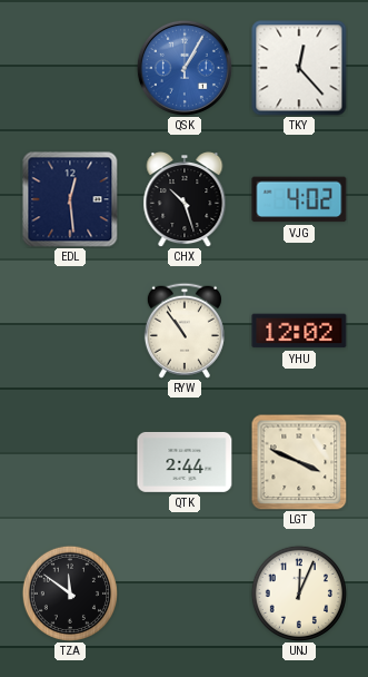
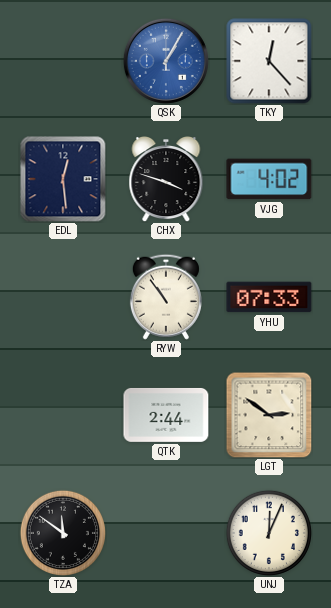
CHX: 10:27 -> 3:48 (166, 180)
YHU: 12:02 -> 07:33 (269, 297)
LGT: 3:49 -> 2:51 (269, 415)
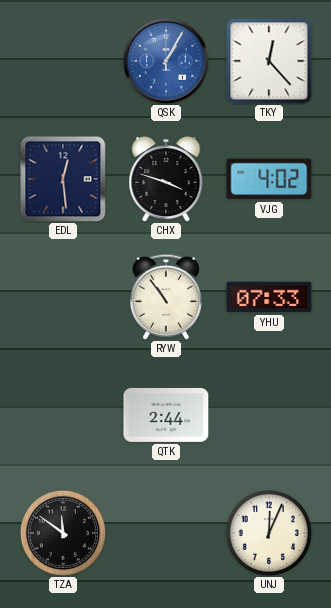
LGT: 2:51 -> none (269, 415)
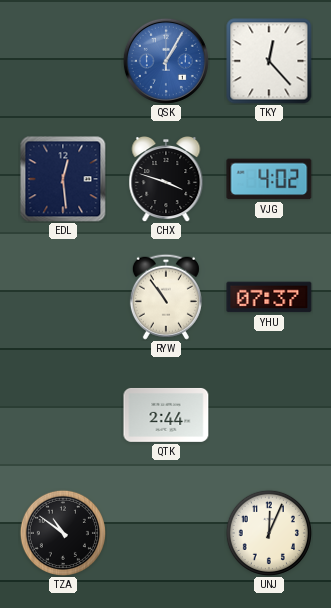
YHU: 07:33 -> 07:37 (269, 297)
TZA: 11:51 -> 10:51 (63, 533)
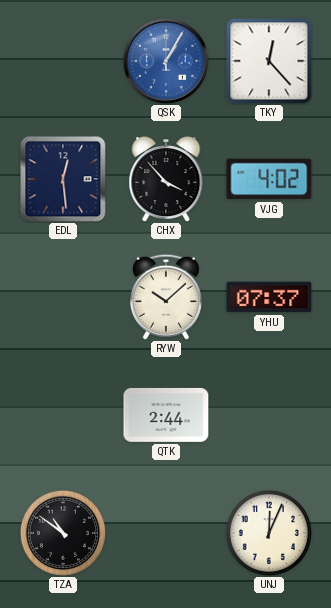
CHX: 3:48 -> 3:53 (166, 180)
RYW: 10:54 -> 10:08 (166, 297)
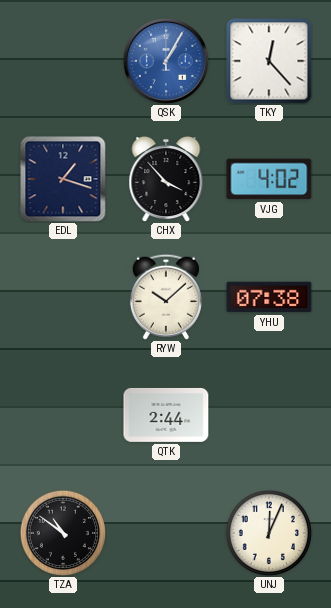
EDL: 12:29 -> 1:18 (63, 179)
YHU: 07:37 -> 07:38 (269, 297)
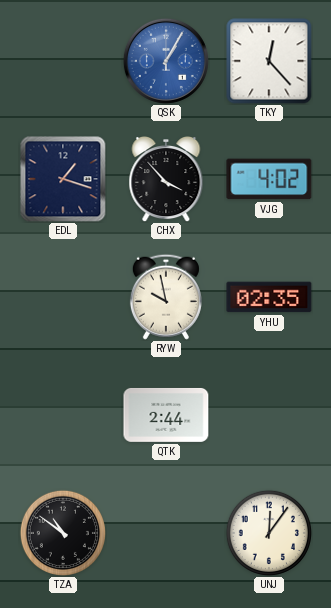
RYW: 10:08 -> 9:58 (166, 297)
YHU: 07:38 -> 02:35 (269, 297)
UNJ: 12:04 -> 12:06 (269, 533)
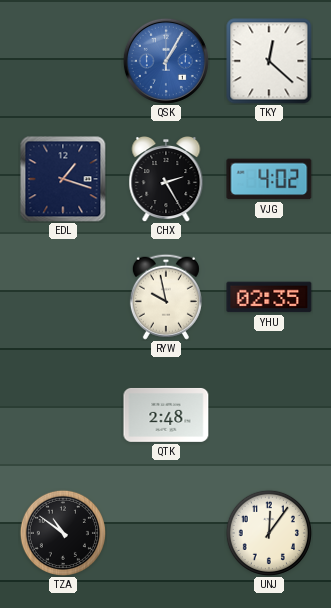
TKY: 12:23 -> 12:22 (269, 61)
CHX: 3:53 -> 2:25 (166, 180)
QTK: 2:44 -> 2:48 (166, 415)
